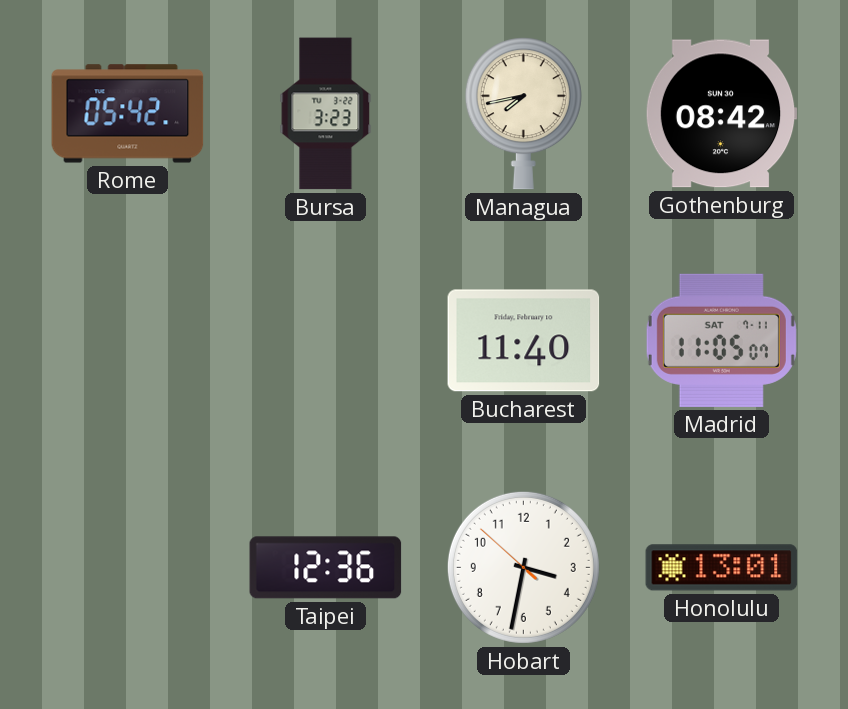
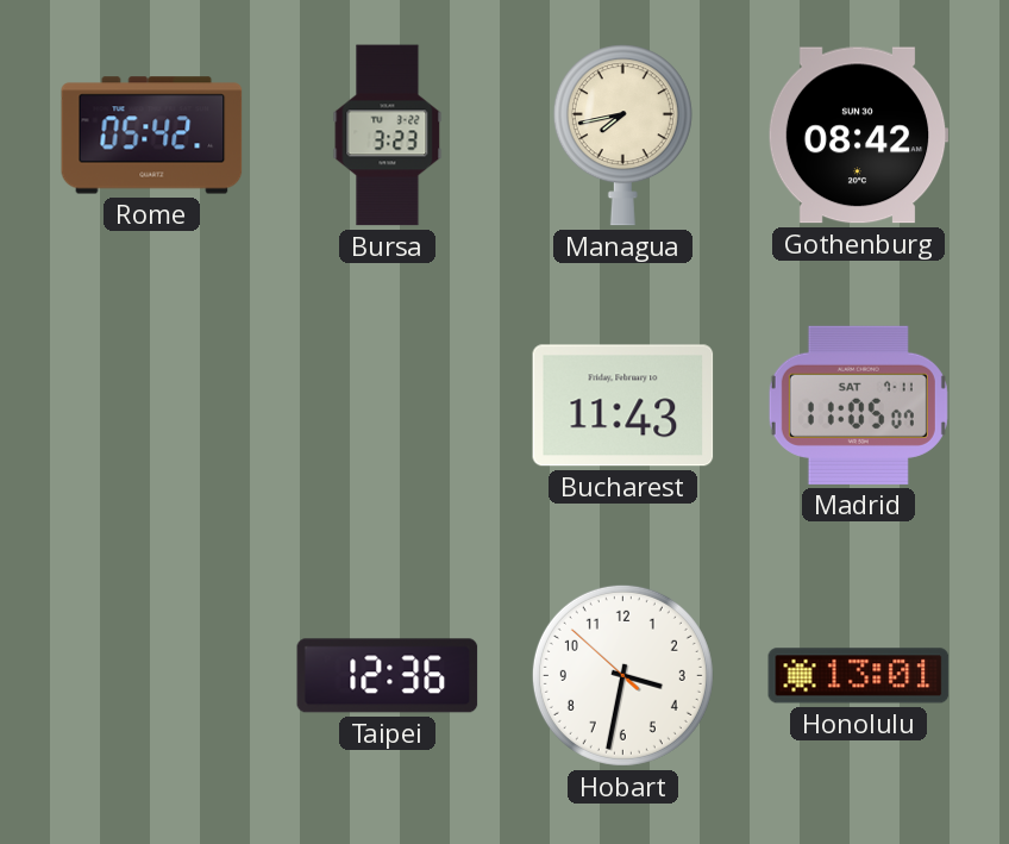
Bucharest: 11:40 -> 11:43 (623, 406)
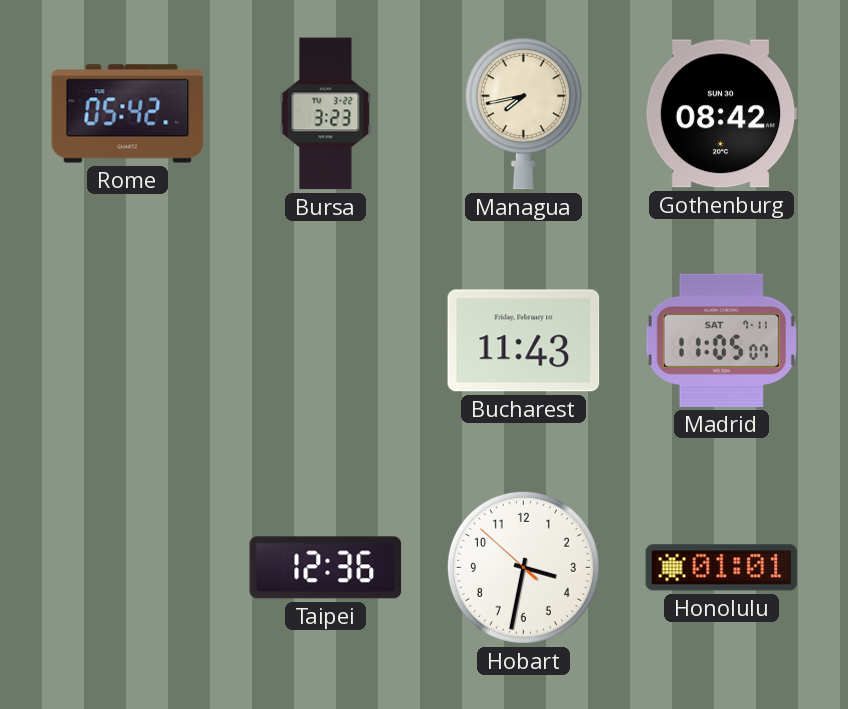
Honolulu: 13:01 -> 01:01 (722, 568)
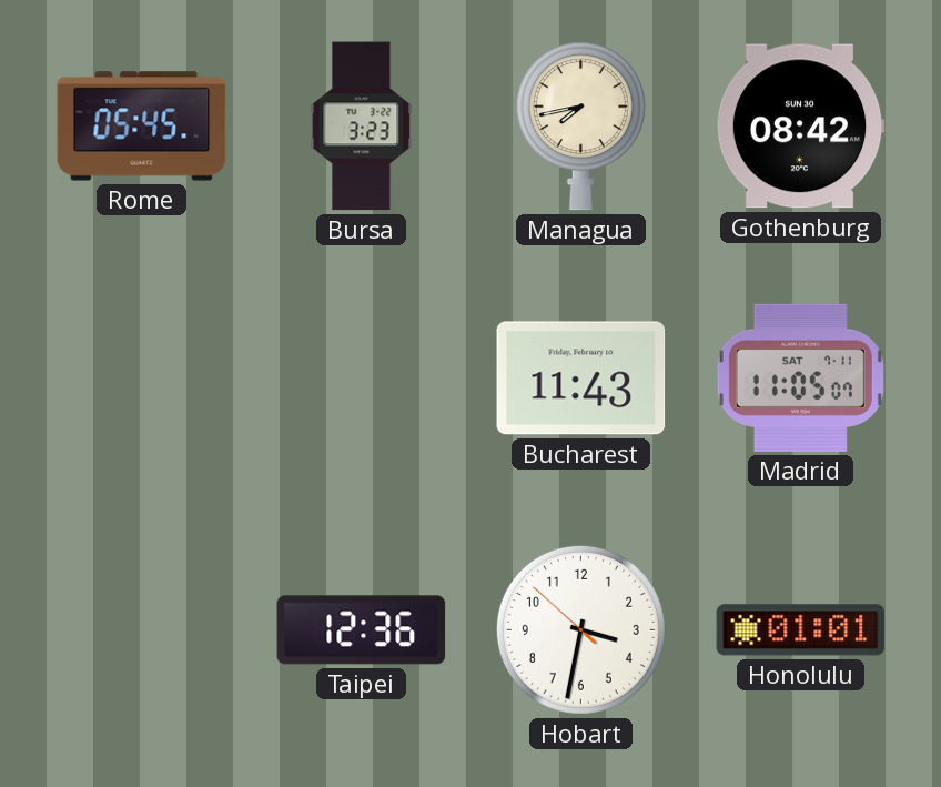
Rome: 05:42 -> 05:45 (142, 127)
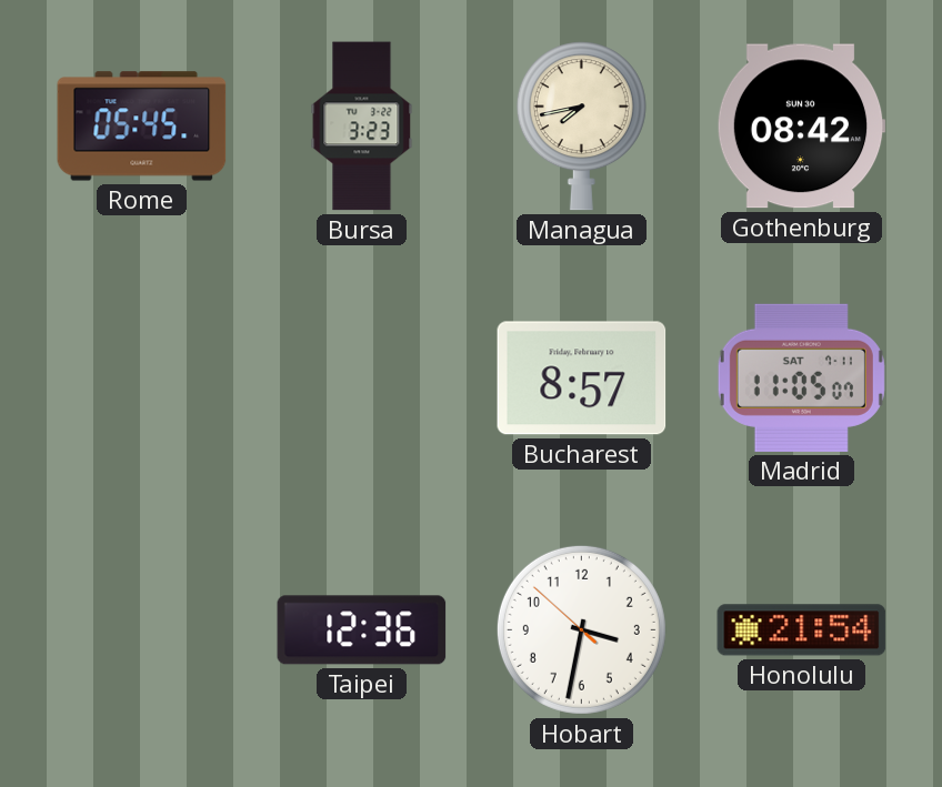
Bucharest: 11:43 -> 8:57 (582, 379)
Honolulu: 01:01 -> 21:54 (802, 630)
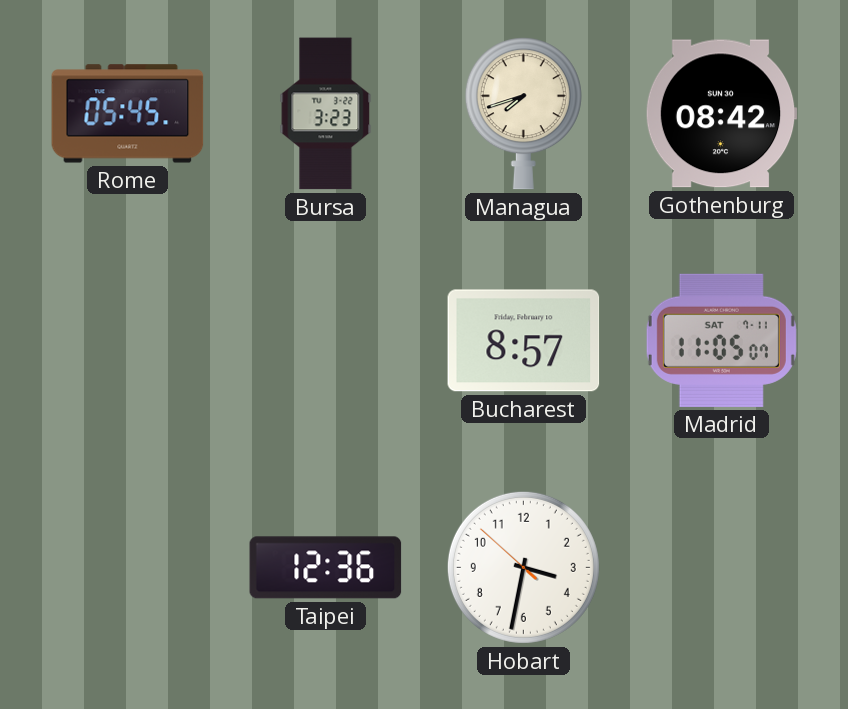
Managua: 7:43 -> 7:42 (523, 114)
Honolulu: 21:54 -> none (802, 630)
